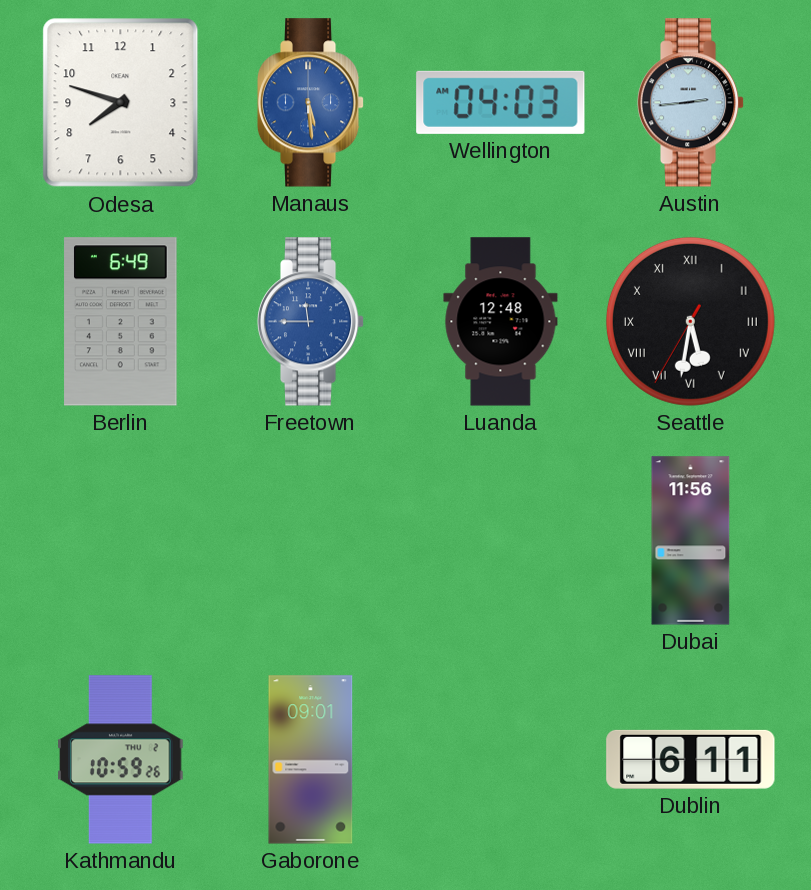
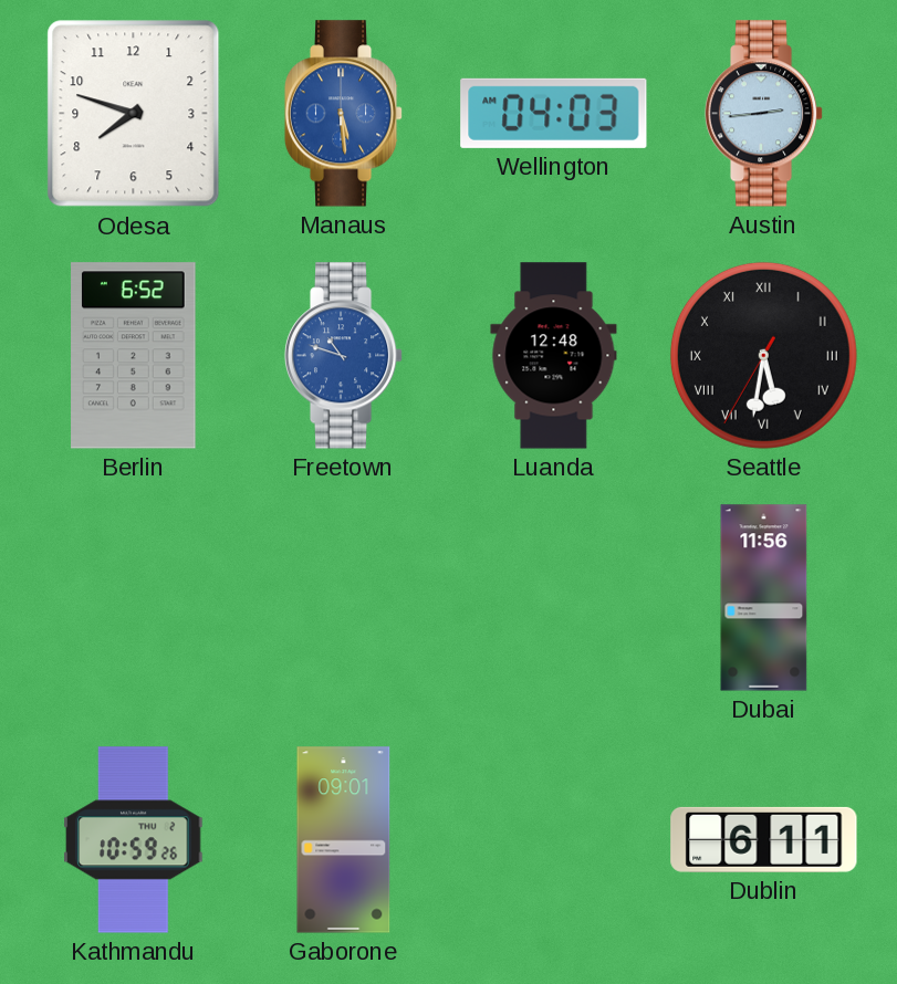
Berlin: 6:49 -> 6:52 (134, 356)
Freetown: 11:45 -> 10:48 (344, 356)
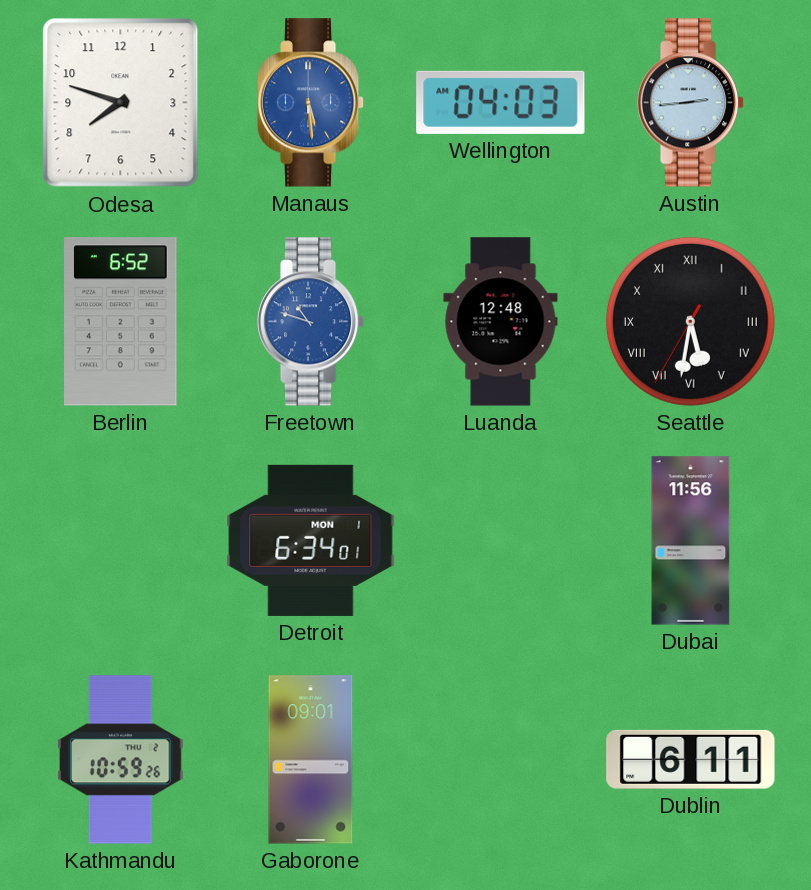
Detroit: none -> 6:34 (311, 540)
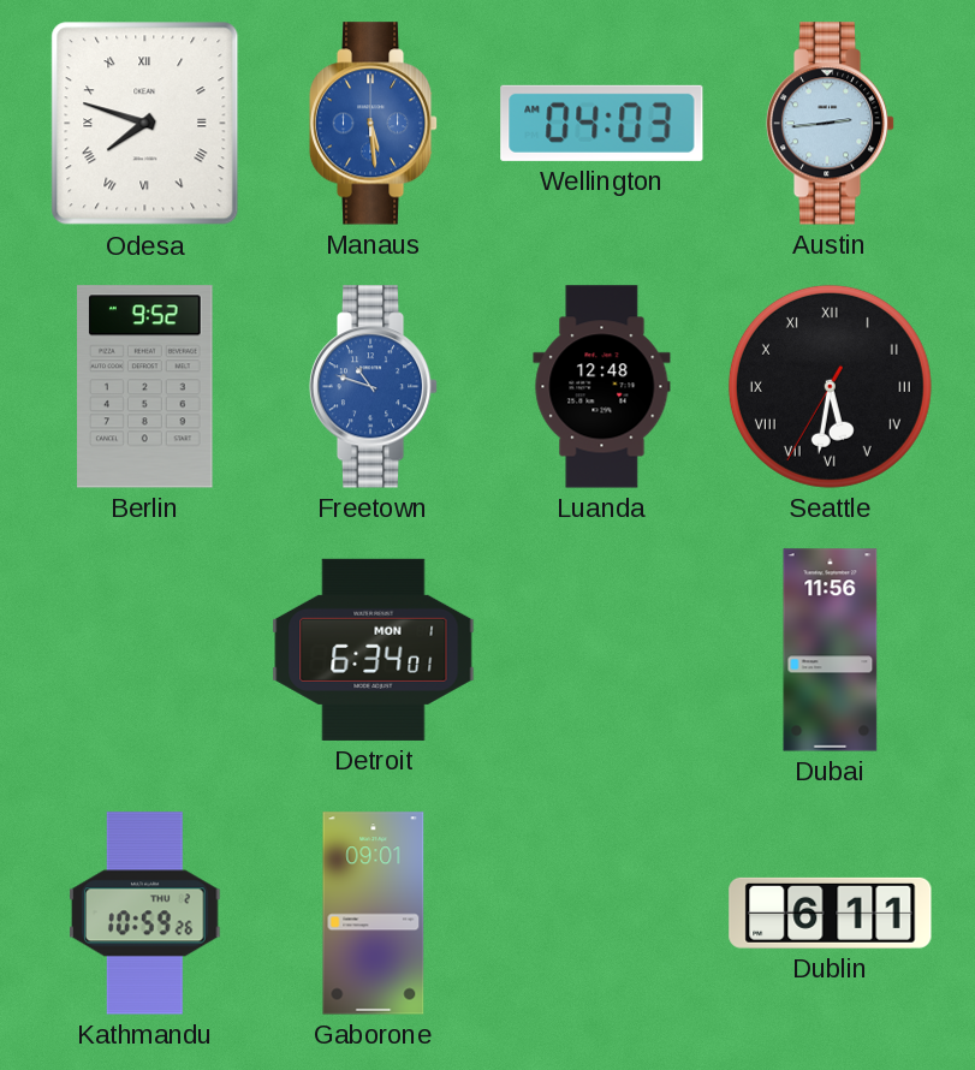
Odesa numerals: Arabic -> Roman (145, 124)
Berlin: 6:52 -> 9:52 (145, 387)
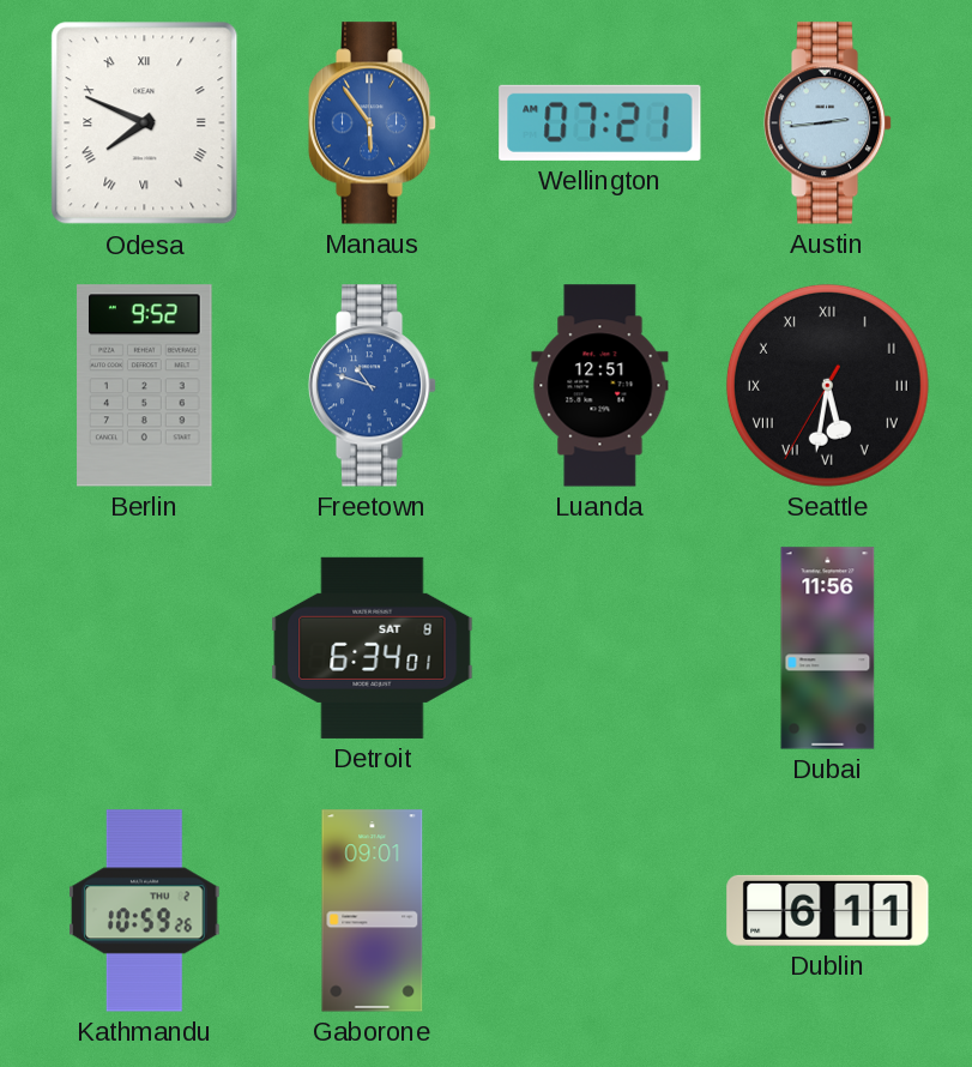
Odesa: 7:48 -> 7:49 (145, 123)
Manaus: 5:29 -> 5:54 (373, 123)
Wellington: 04:03 -> 07:21 (600, 122)
Luanda: 12:48 -> 12:51 (600, 386)
Detroit date: MON 1 -> SAT 8 (373, 647)
